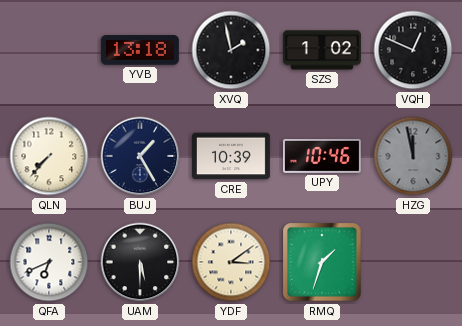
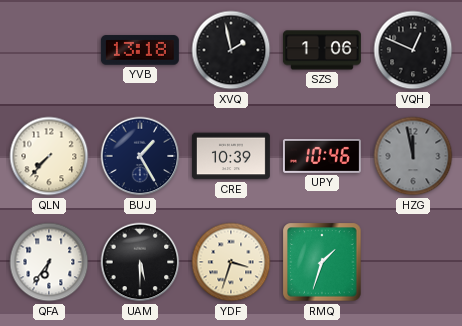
SZS: 1:02 -> 1:06 (322, 50)
QFA: 6:41 -> 6:36 (49, 262)
YDF: 3:09 -> 3:33 (231, 262)
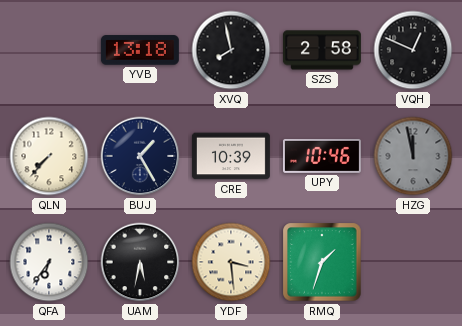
XVQ: 1:58 -> 7:58 (231, 50)
SZS: 1:06 -> 2:58 (322, 50)
UAM: 5:30 -> 5:32 (140, 262)
YDF: 3:33 -> 3:29 (231, 262)
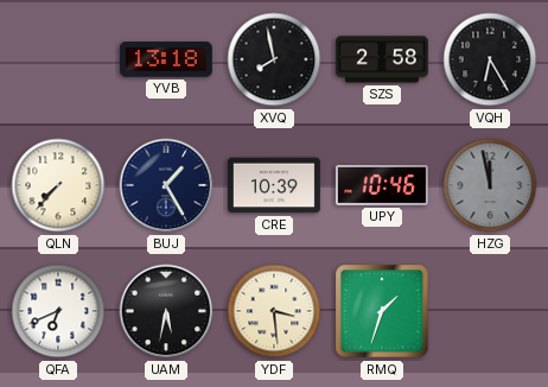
VQH: 12:49 -> 6:25 (490, 59)
QFA: 6:36 -> 6:41 (58, 311)
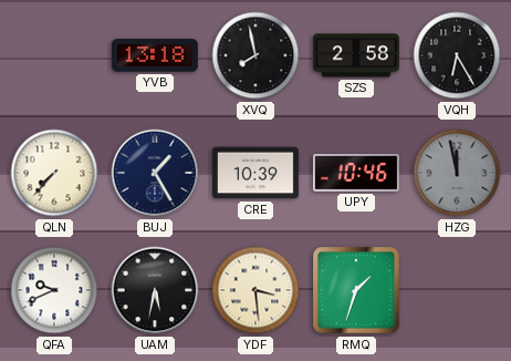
QFA: 6:41 -> 9:41 (54, 290)
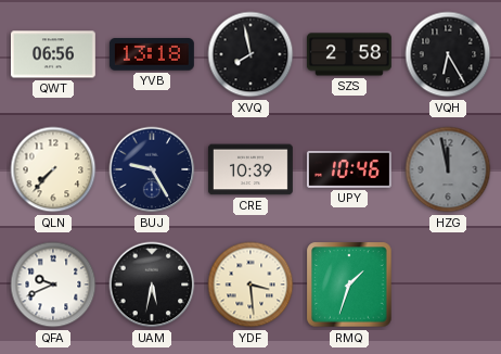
QWT: none -> 06:56 (53, 54)
BUJ: 1:25 -> 9:25 (152, 169)
